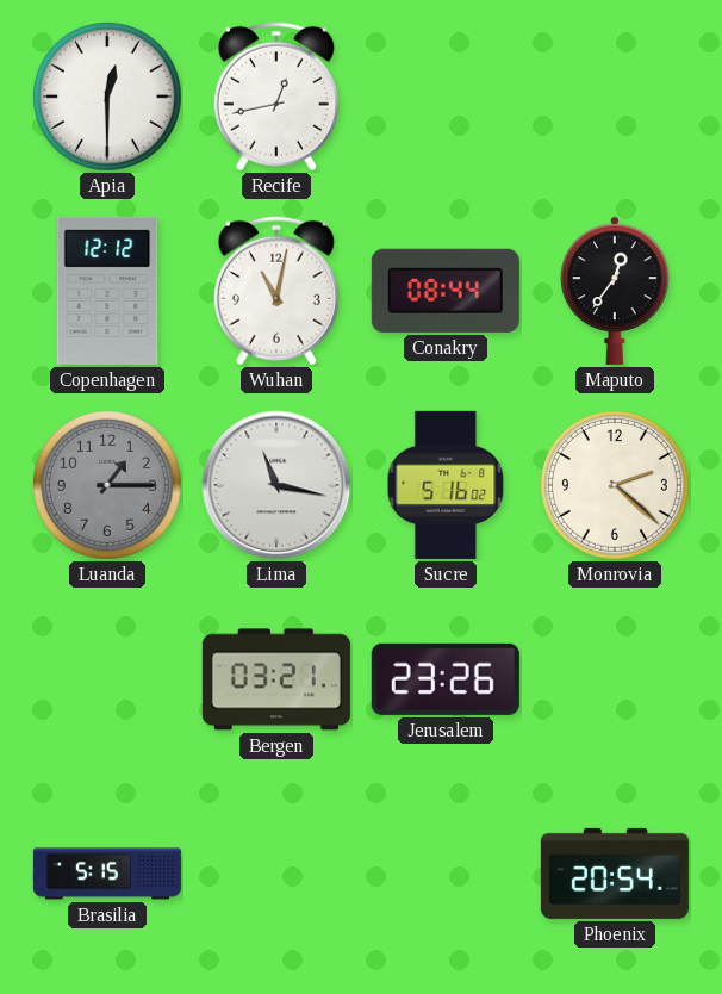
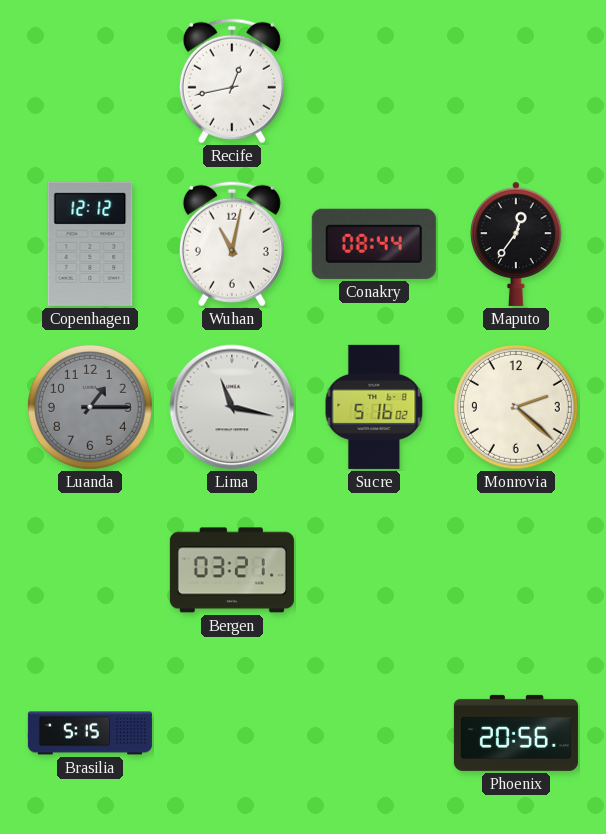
Apia: 12:30 -> none (107, 97)
Jerusalem: 23:26 -> none (446, 679)
Phoenix: 20:54 -> 20:56 (516, 733)
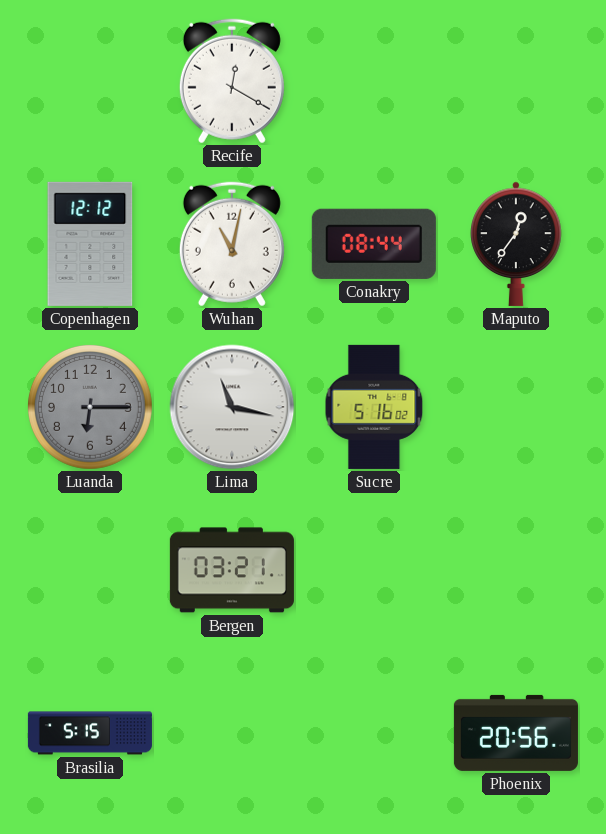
Recife: 12:43 -> 12:20 (232, 81)
Luanda: 1:15 -> 6:15 (90, 407)
Monrovia: 2:22 -> none (516, 407)
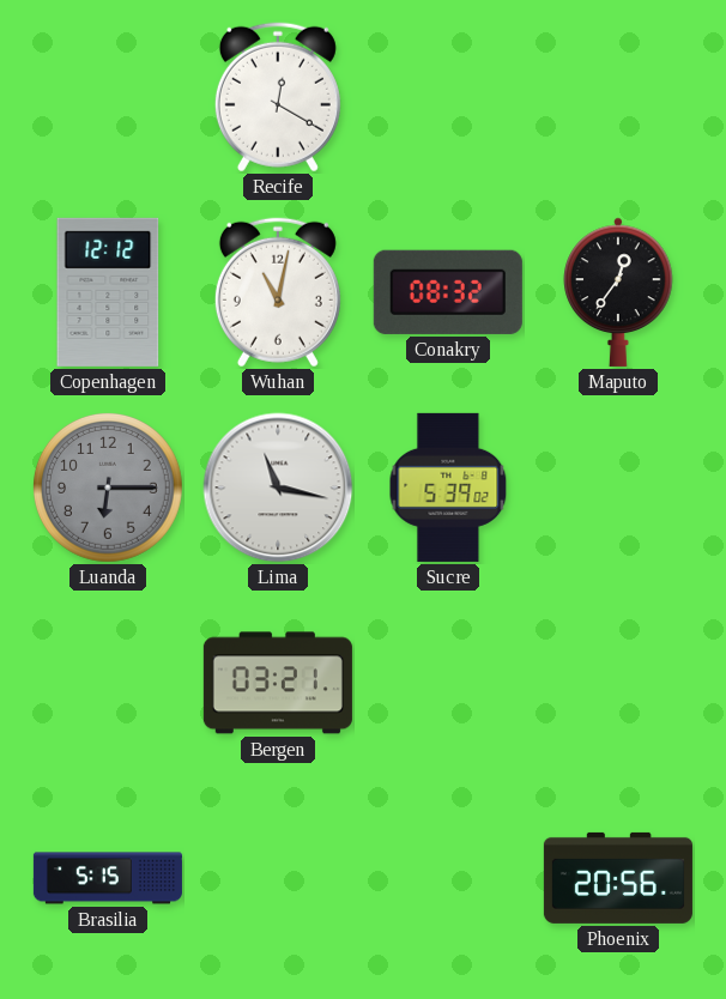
Conakry: 08:44 -> 08:32 (448, 292)
Sucre: 5:16 -> 5:39 (448, 488)
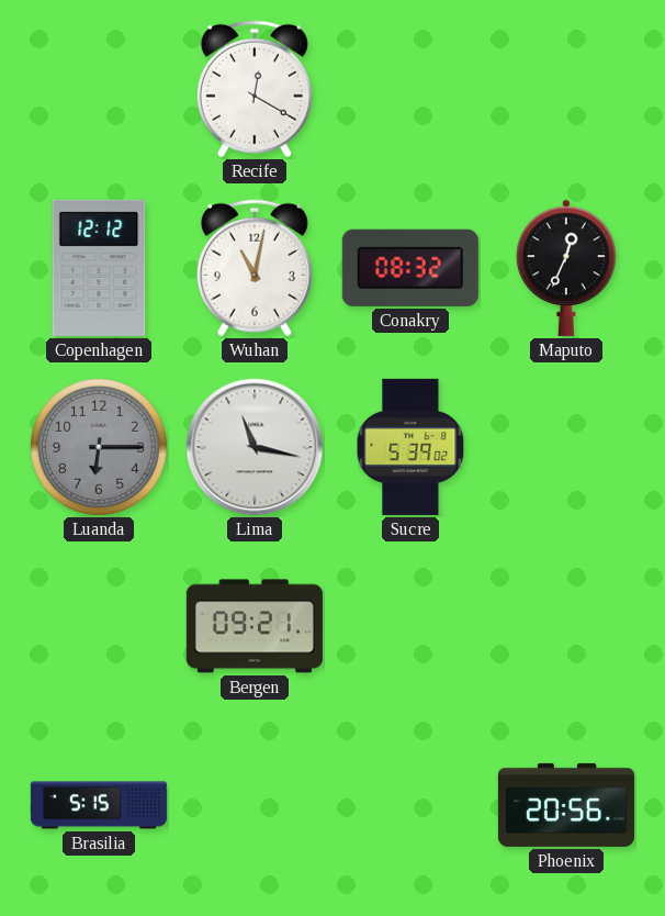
Maputo: 12:36 -> 12:34 (566, 268)
Bergen: 03:21 -> 09:21 (255, 626)
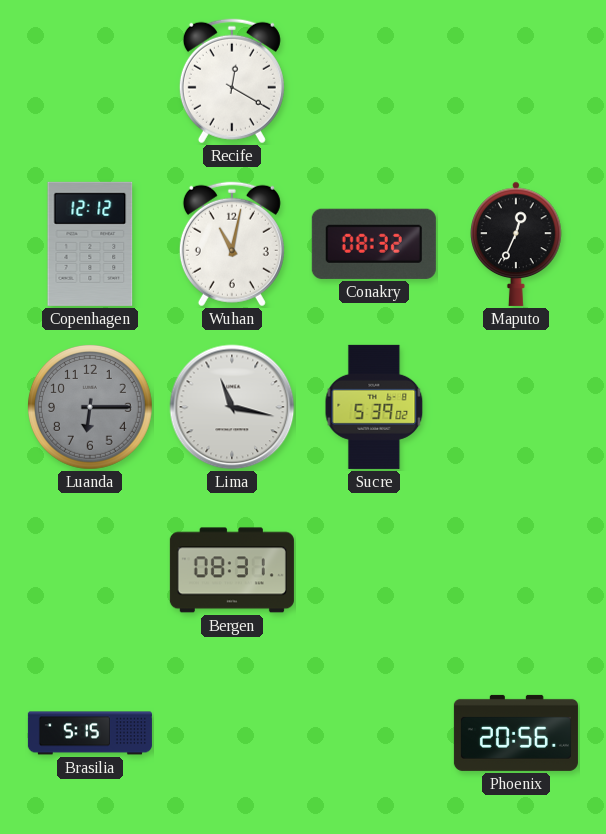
Bergen: 09:21 -> 08:31 (232, 570)
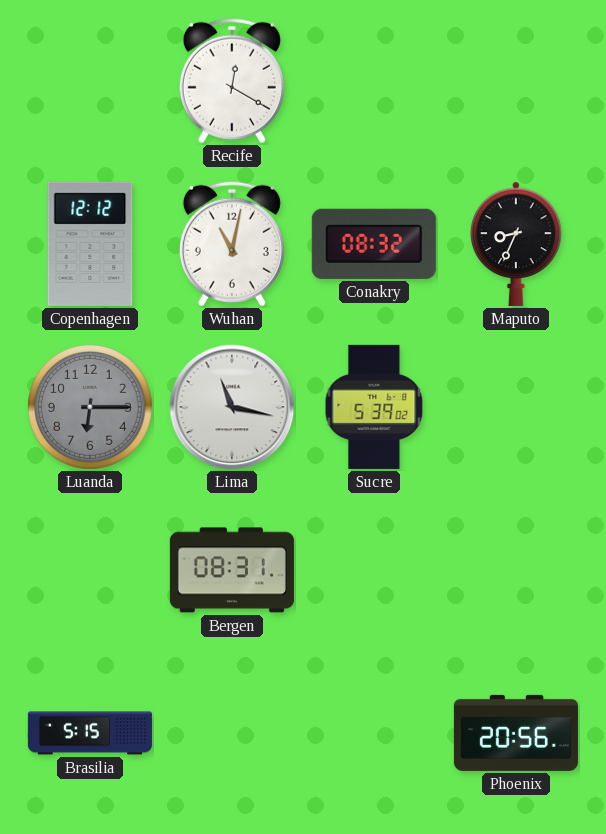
Maputo: 12:34 -> 8:34 (516, 244)
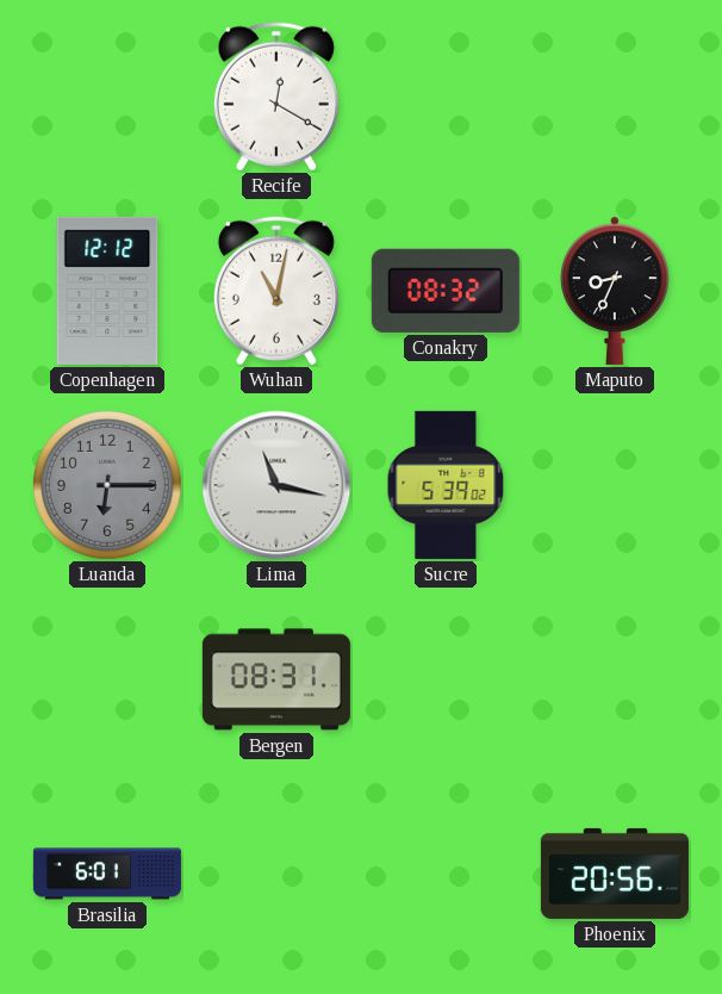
Brasilia: 5:15 -> 6:01 (107, 874)
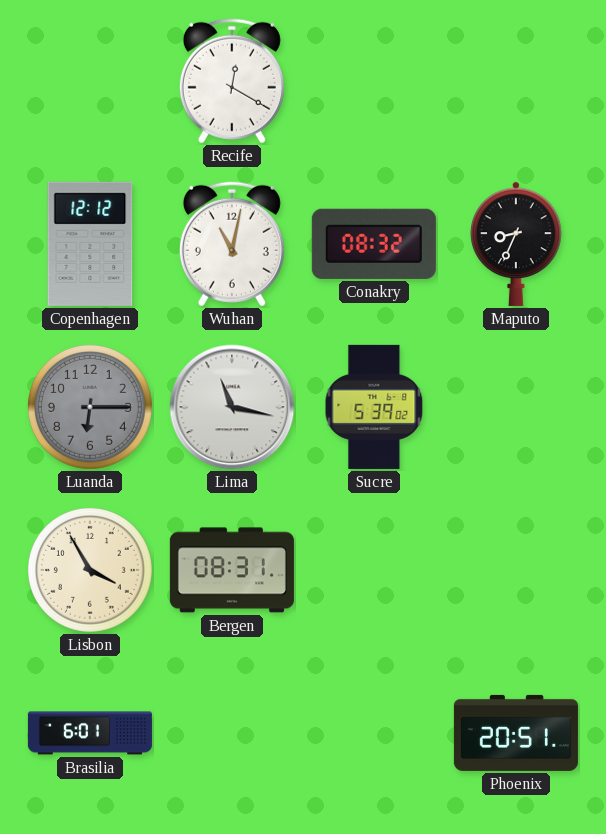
Lisbon: none -> 3:55 (90, 570)
Phoenix: 20:56 -> 20:51 (516, 733)
